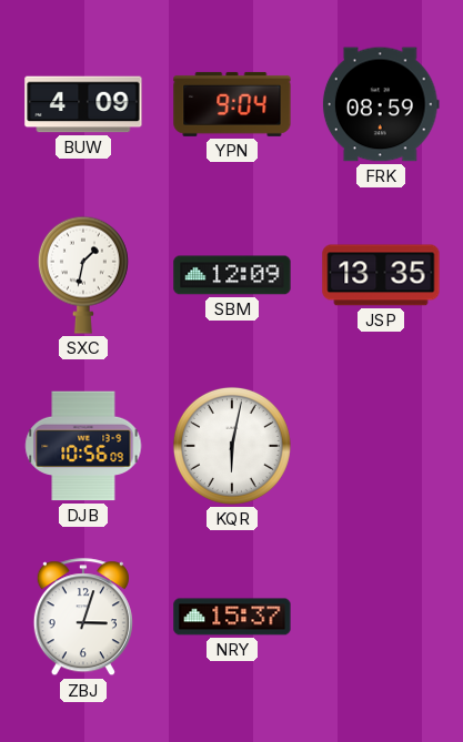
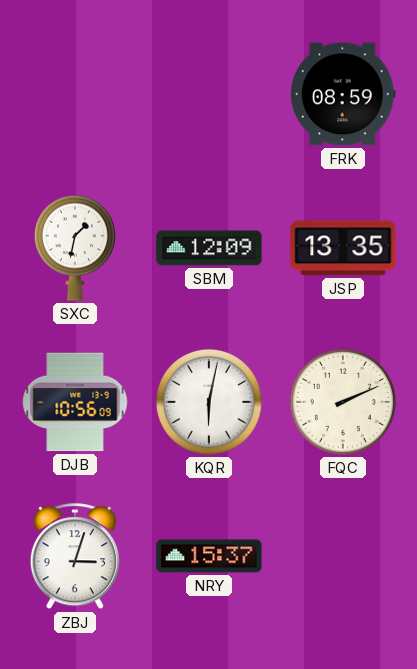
BUW: 4:09 -> none (83, 104)
YPN: 9:04 -> none (232, 104)
FQC: none -> 2:11 (343, 402)
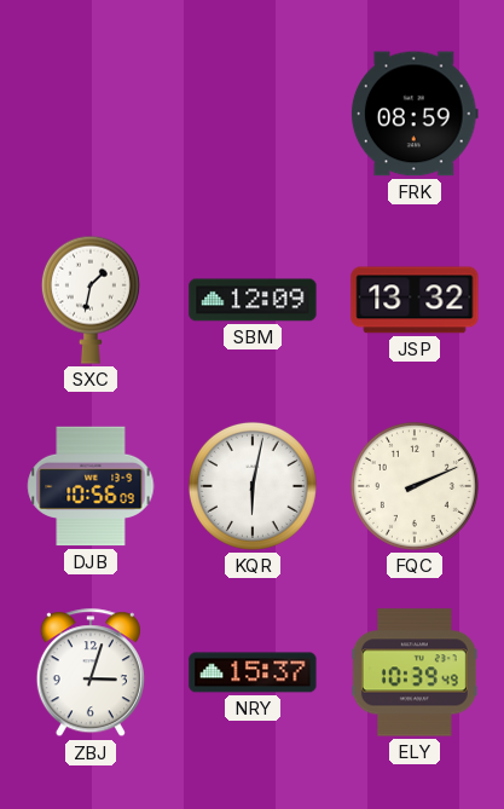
JSP: 13:35 -> 13:32 (415, 300)
ELY: none -> 10:39 (415, 672)
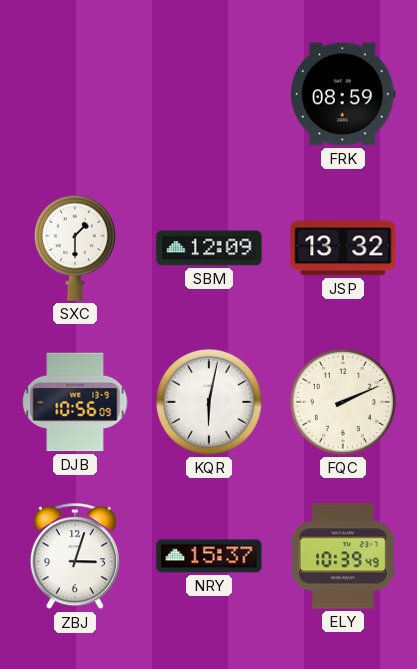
SXC: 1:32 -> 1:30 (75, 248)
